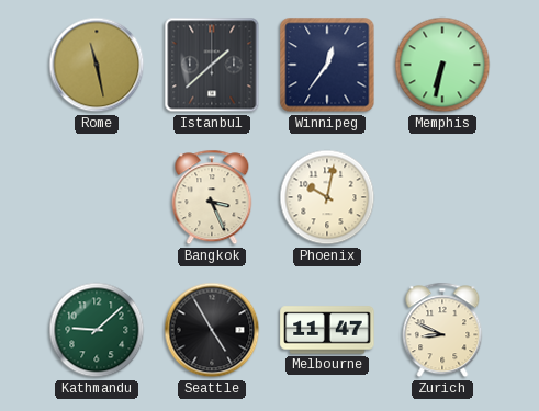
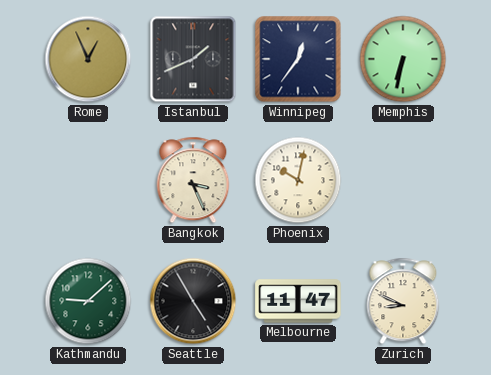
Rome: 11:28 -> 12:56 (88, 59)
Istanbul: 1:38 -> 1:41 (193, 59)
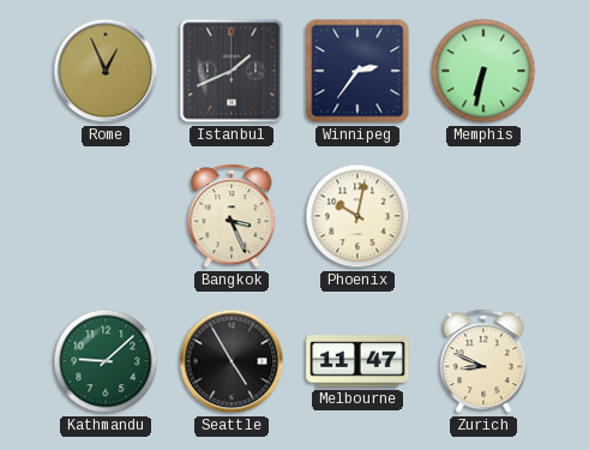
Winnipeg: 12:36 -> 2:36 (357, 71)
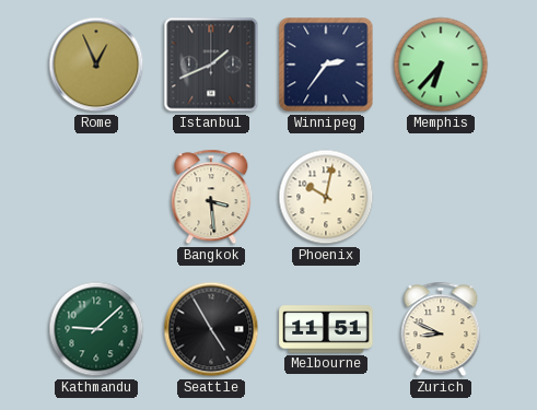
Memphis: 6:32 -> 6:37 (441, 65)
Bangkok: 3:26 -> 3:29 (211, 197)
Melbourne: 11:47 -> 11:51 (326, 329)
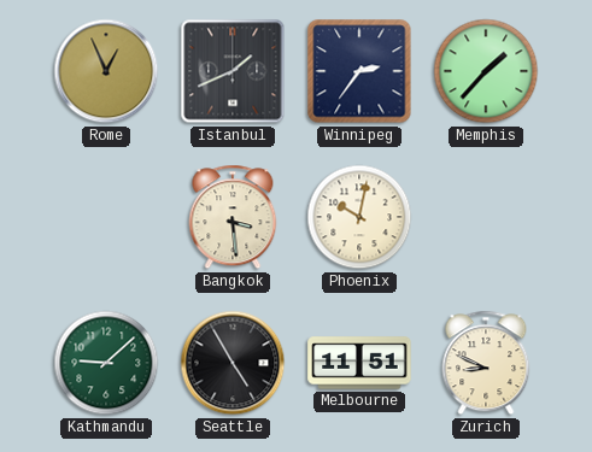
Memphis: 6:37 -> 1:37 (486, 71)
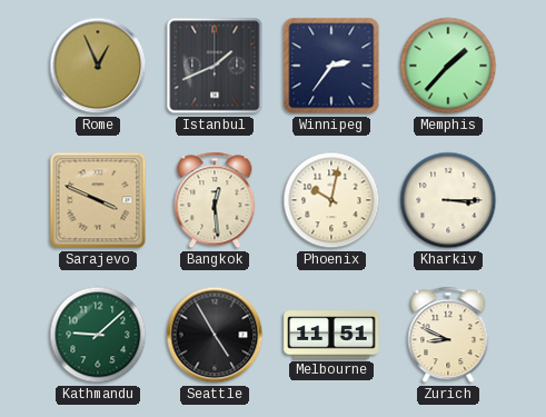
Sarajevo: none -> 3:49 (98, 200)
Bangkok: 3:29 -> 12:29 (215, 200)
Kharkiv: none -> 3:15 (448, 200)
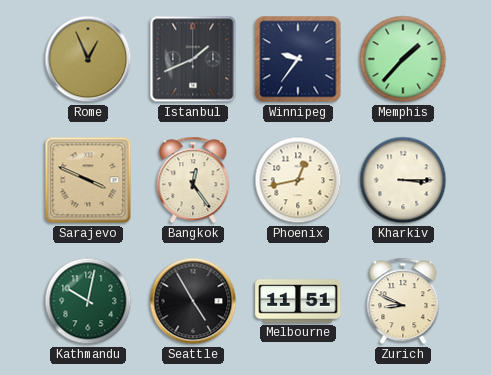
Winnipeg: 2:36 -> 9:36 (298, 59)
Bangkok: 12:29 -> 12:24 (193, 180)
Phoenix: 10:02 -> 12:43 (298, 180)
Kathmandu: 9:08 -> 10:02 (88, 301)
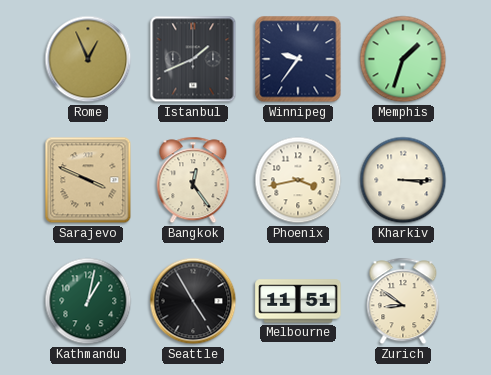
Memphis: 1:37 -> 1:33 (403, 59)
Phoenix: 12:43 -> 3:43 (298, 180)
Kathmandu: 10:02 -> 1:02 (88, 301)
Zurich: 8:49 -> 8:51 (403, 301)
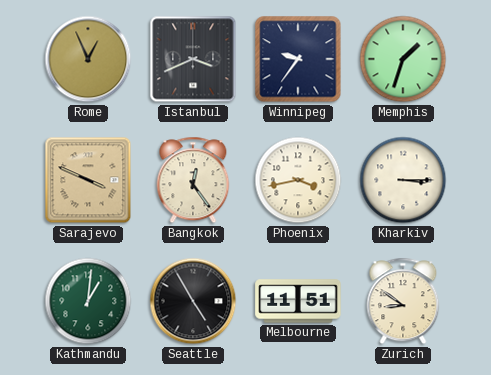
Istanbul: 1:41 -> 3:41 (193, 59)
Kathmandu: 1:02 -> 1:01 (88, 301)
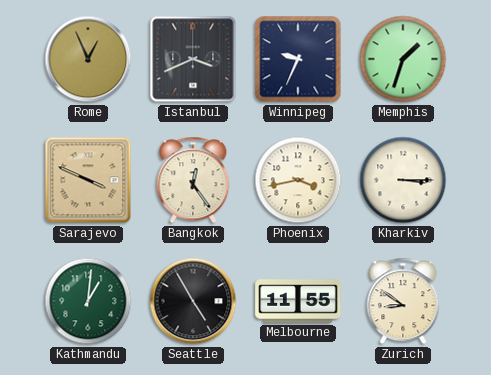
Winnipeg: 9:36 -> 9:34 (298, 59)
Melbourne: 11:51 -> 11:55 (298, 301)
